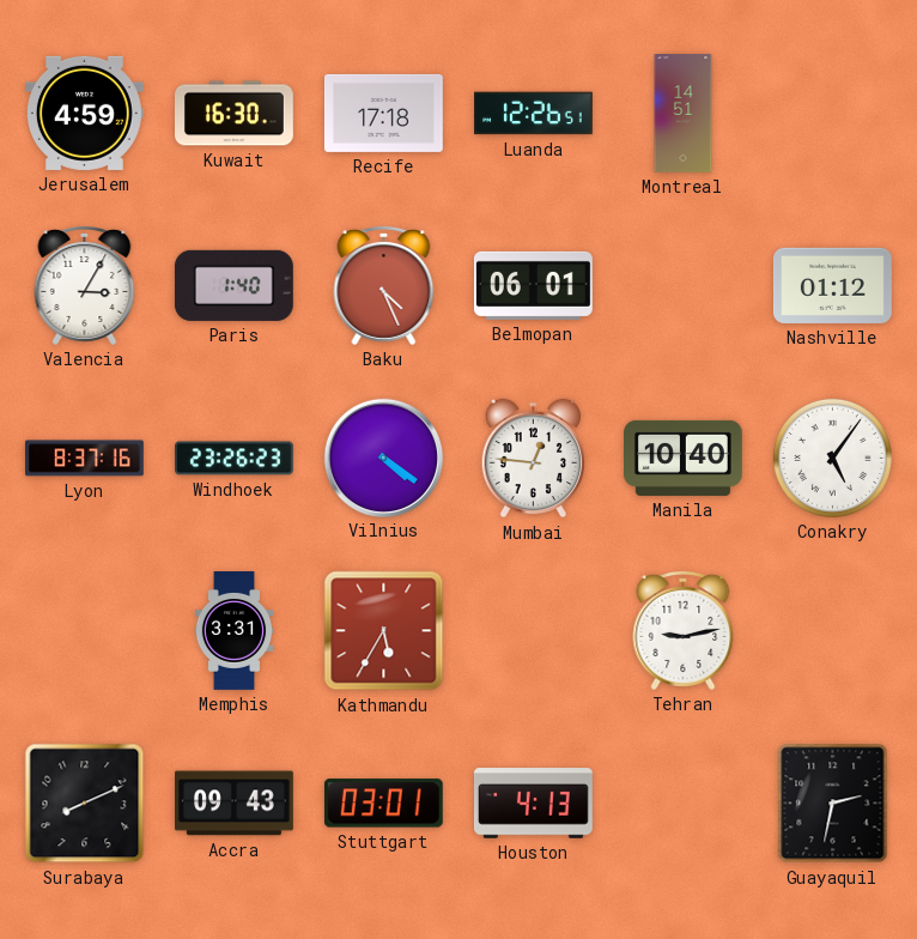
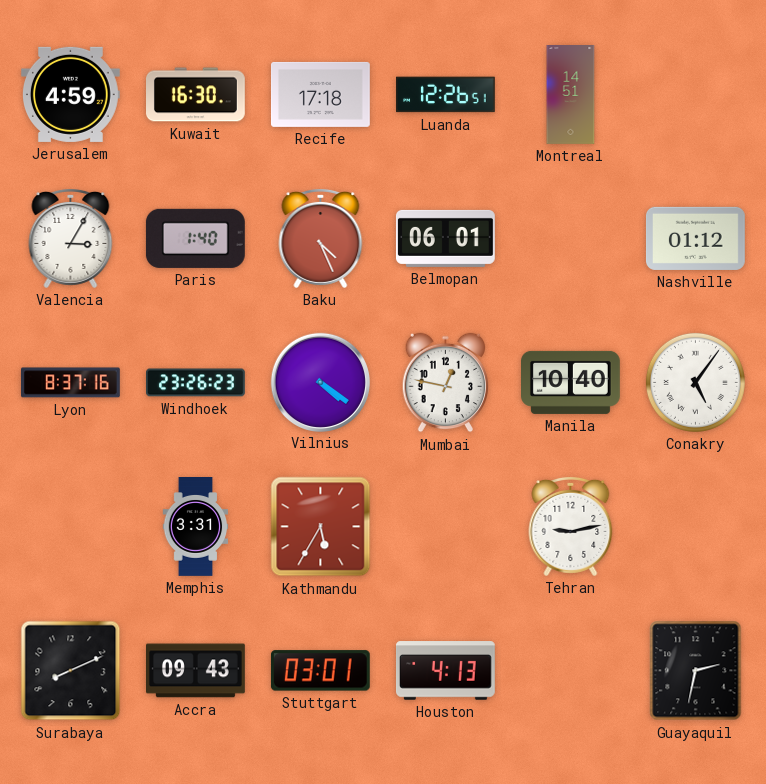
Mumbai: 12:46 -> 12:47 (446, 383)
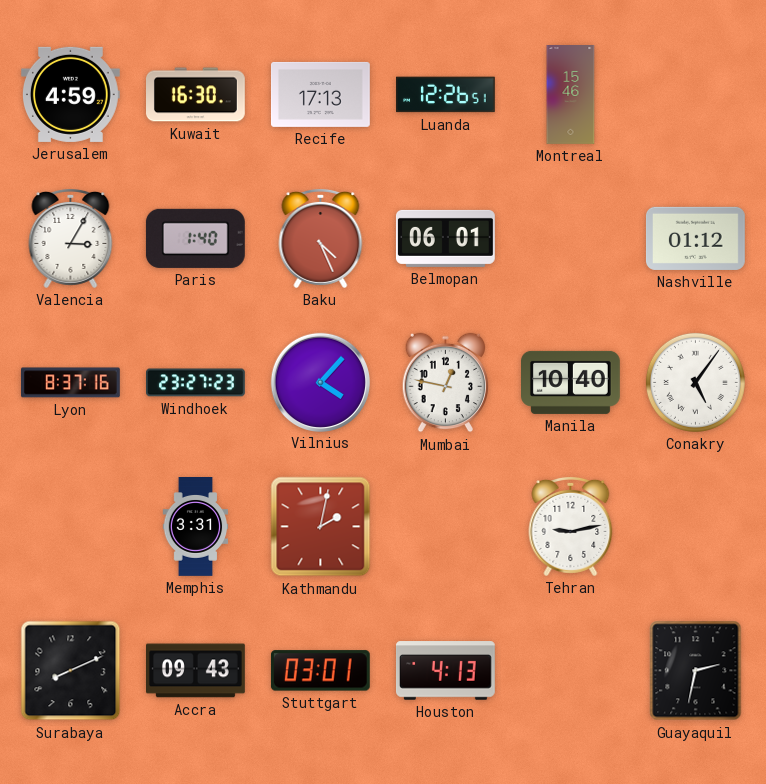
Recife: 17:18 -> 17:13 (321, 94)
Montreal: 14:51 -> 15:46 (571, 95)
Windhoek: 23:26 -> 23:27 (196, 383)
Vilnius: 4:21 -> 4:07 (320, 382)
Kathmandu: 5:35 -> 2:02 (321, 527)
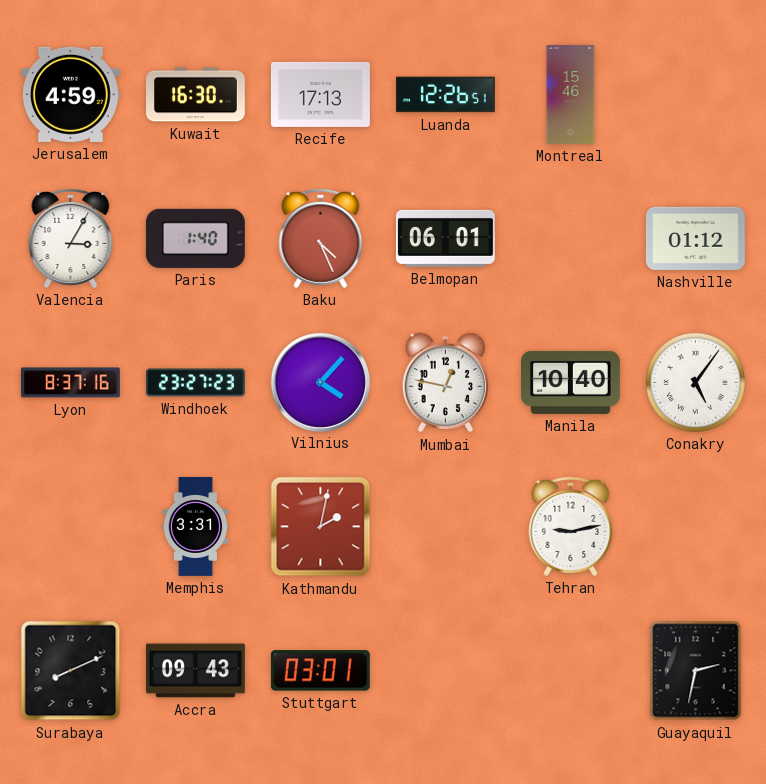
Houston: 4:13 -> none (446, 671)
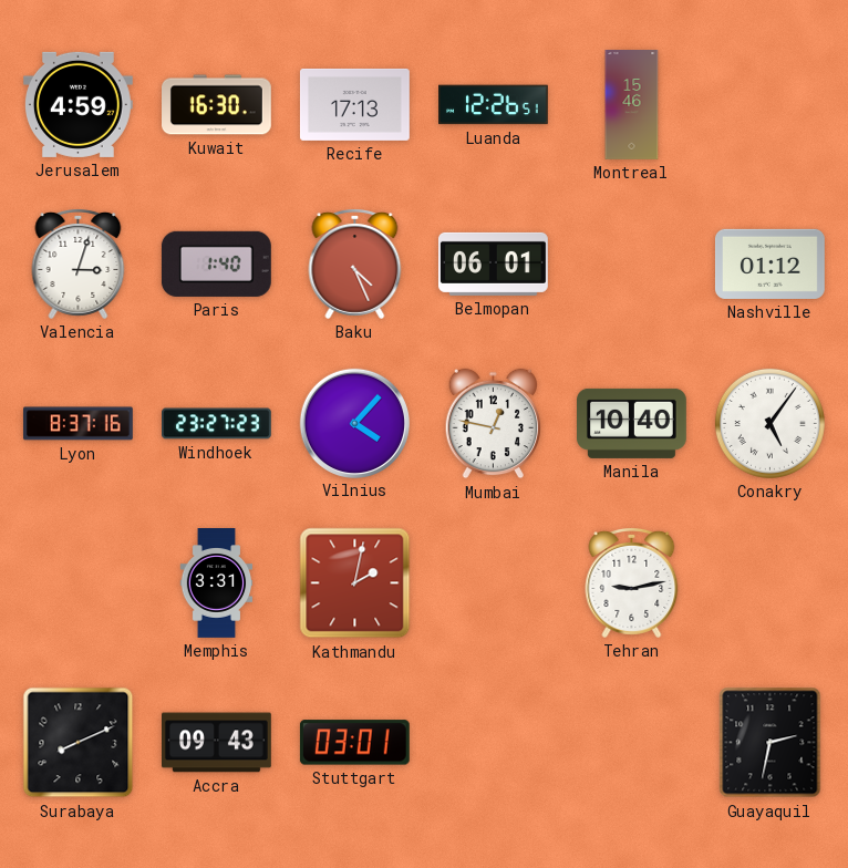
Valencia: 3:05 -> 3:03 (79, 263)
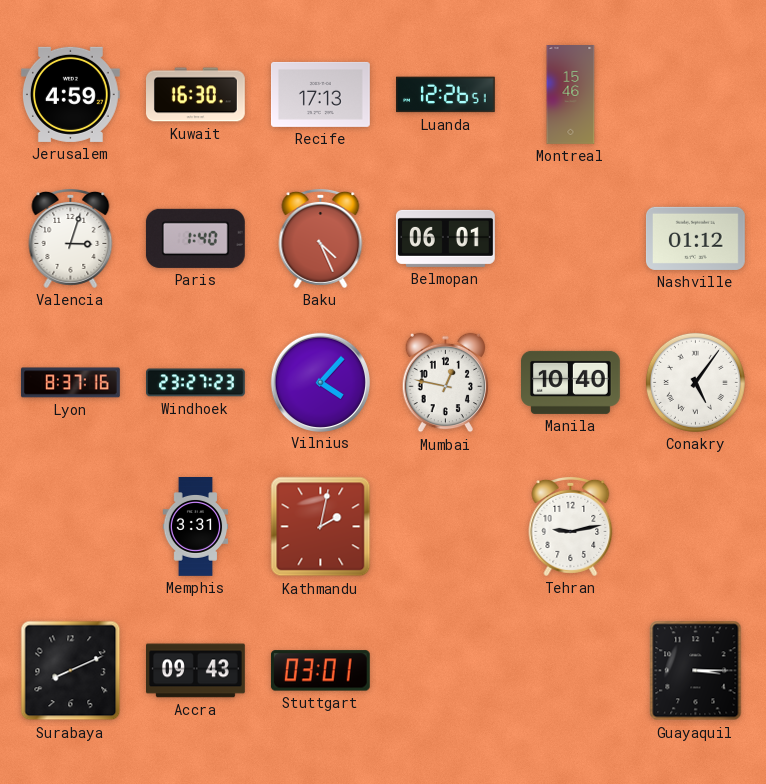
Guayaquil: 2:32 -> 3:15 (696, 671)
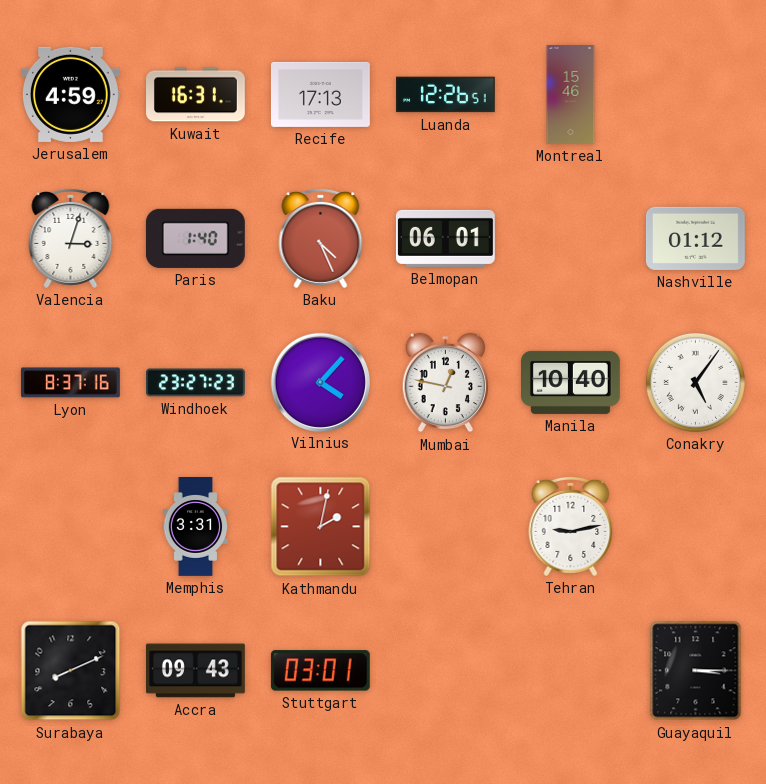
Kuwait: 16:30 -> 16:31 (196, 95)
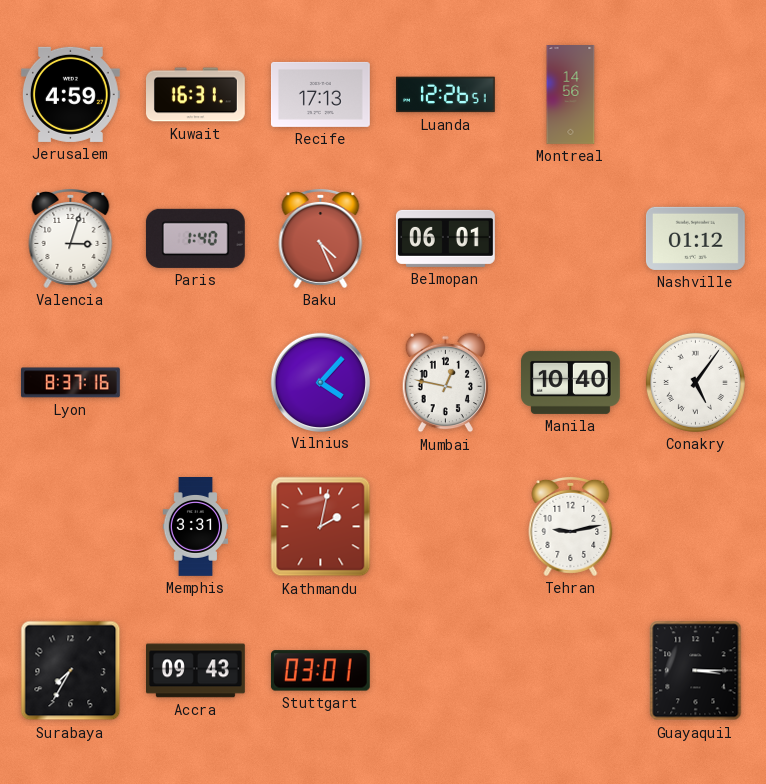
Montreal: 15:46 -> 14:56 (571, 95)
Windhoek: 23:27 -> none (196, 383)
Surabaya: 8:11 -> 7:35 (71, 671)
